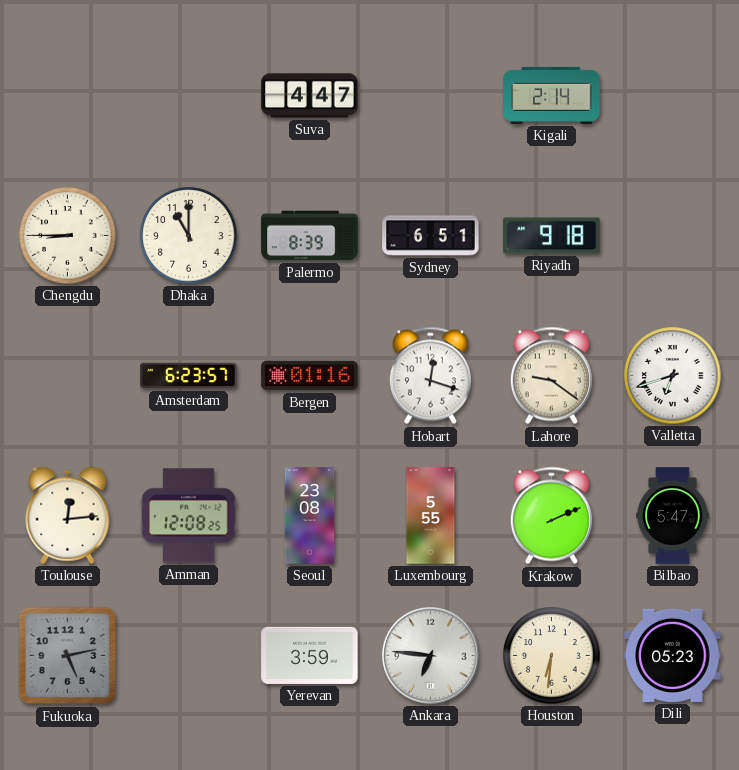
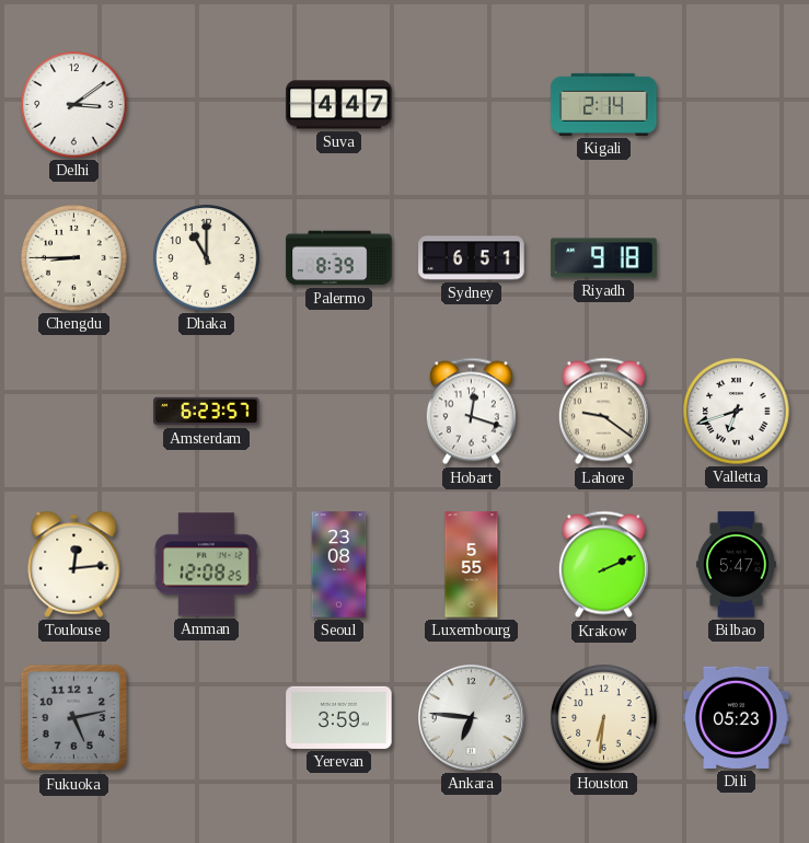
Delhi: none -> 3:09 (74, 105)
Bergen: 01:16 -> none (310, 376)
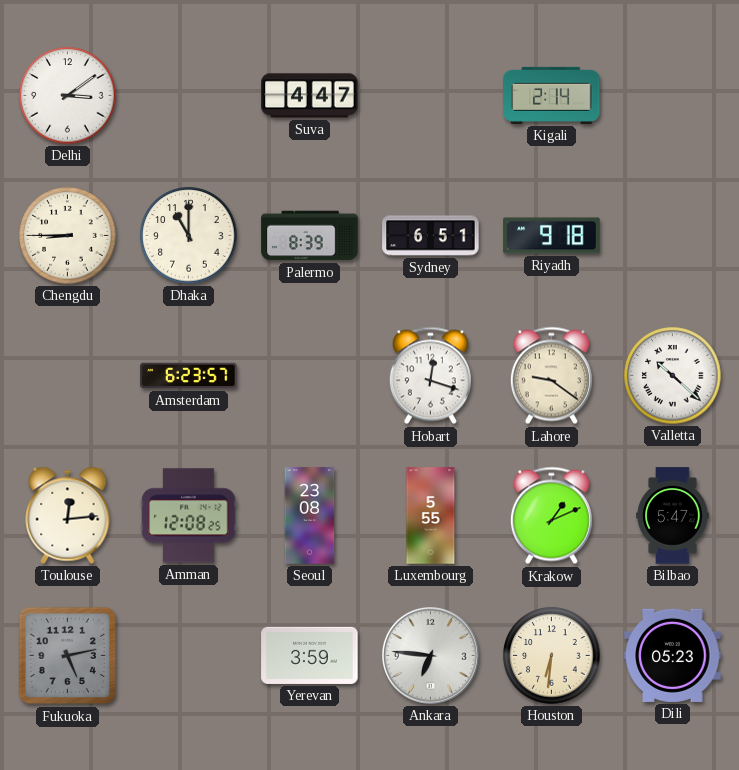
Valletta: 6:42 -> 10:22 (673, 376)
Krakow: 2:11 -> 1:11 (551, 516)
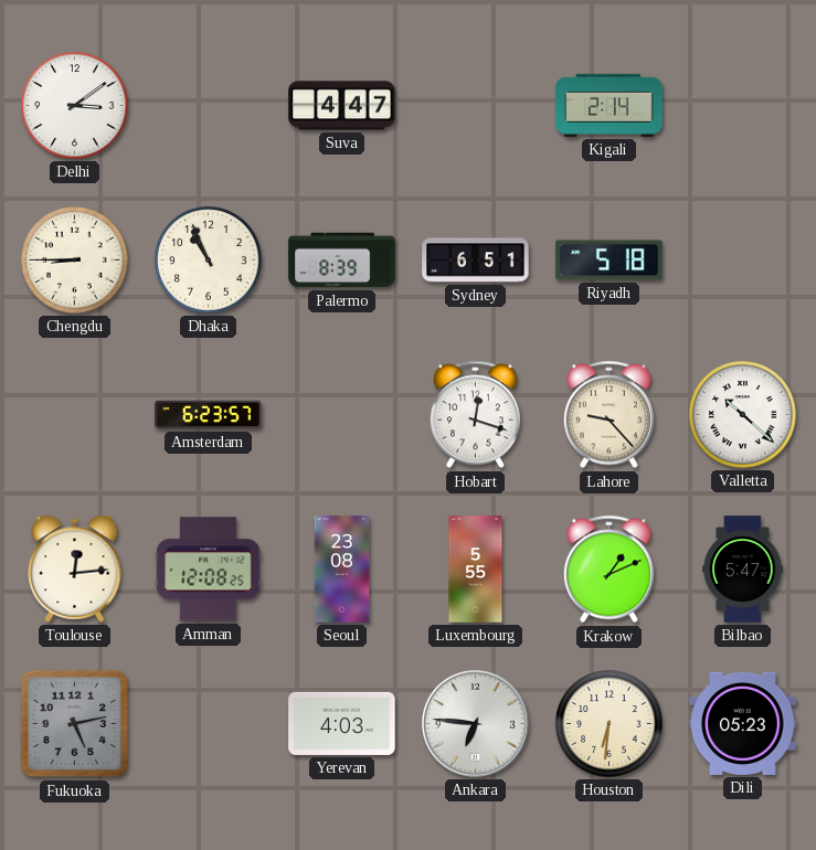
Dhaka: 11:00 -> 10:56 (209, 261)
Riyadh: 9:18 -> 5:18 (610, 261)
Lahore: 9:21 -> 9:23 (608, 415)
Yerevan: 3:59 -> 4:03 (342, 723)
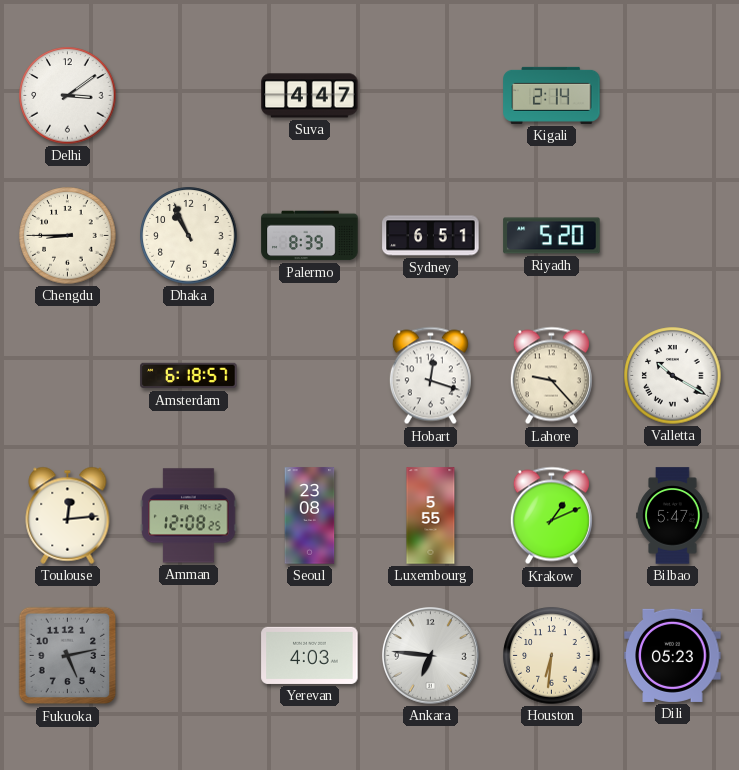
Riyadh: 5:18 -> 5:20 (552, 236)
Amsterdam: 6:23 -> 6:18 (189, 376)
Valletta: 10:22 -> 10:20 (673, 376)
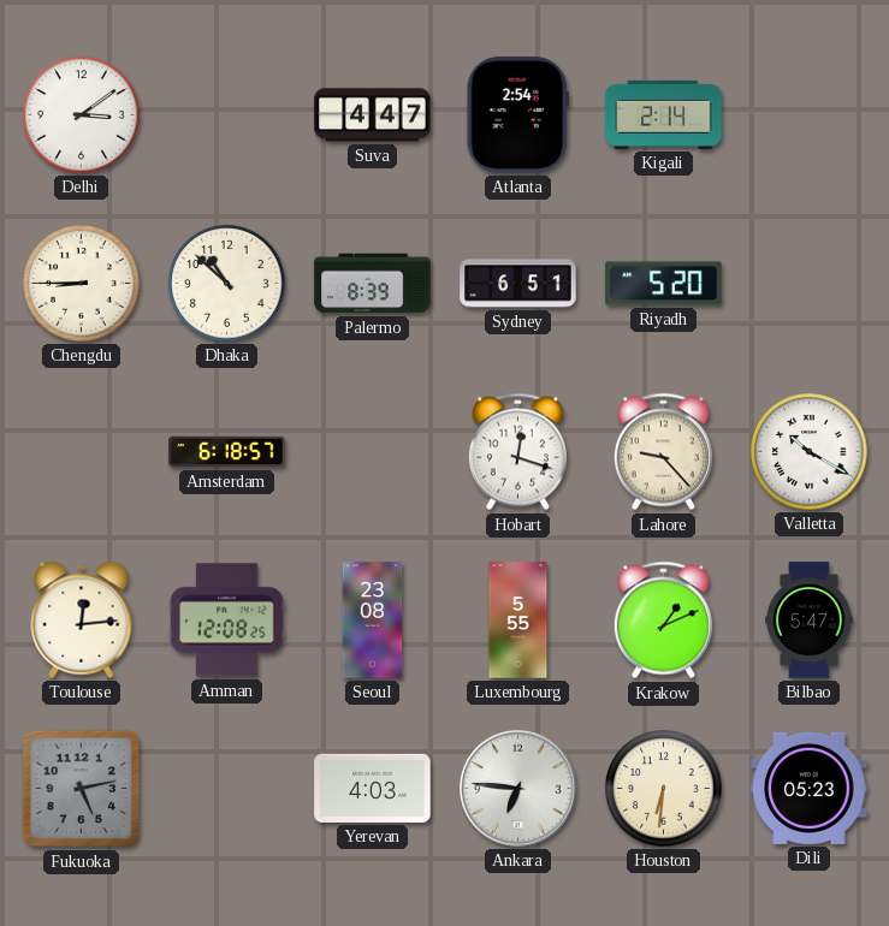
Atlanta: none -> 2:54 (517, 115)
Dhaka: 10:56 -> 10:52 (227, 284)
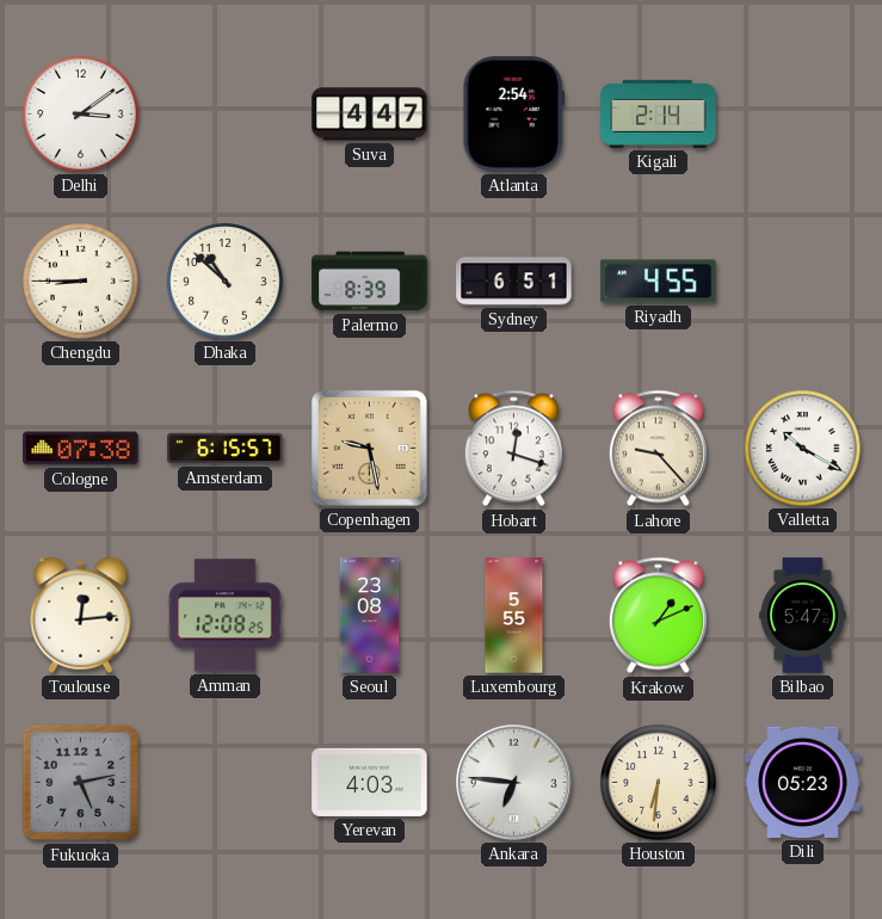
Riyadh: 5:20 -> 4:55 (659, 282)
Cologne: none -> 07:38 (81, 449)
Amsterdam: 6:18 -> 6:15 (226, 449)
Copenhagen: none -> 9:28 (369, 448)
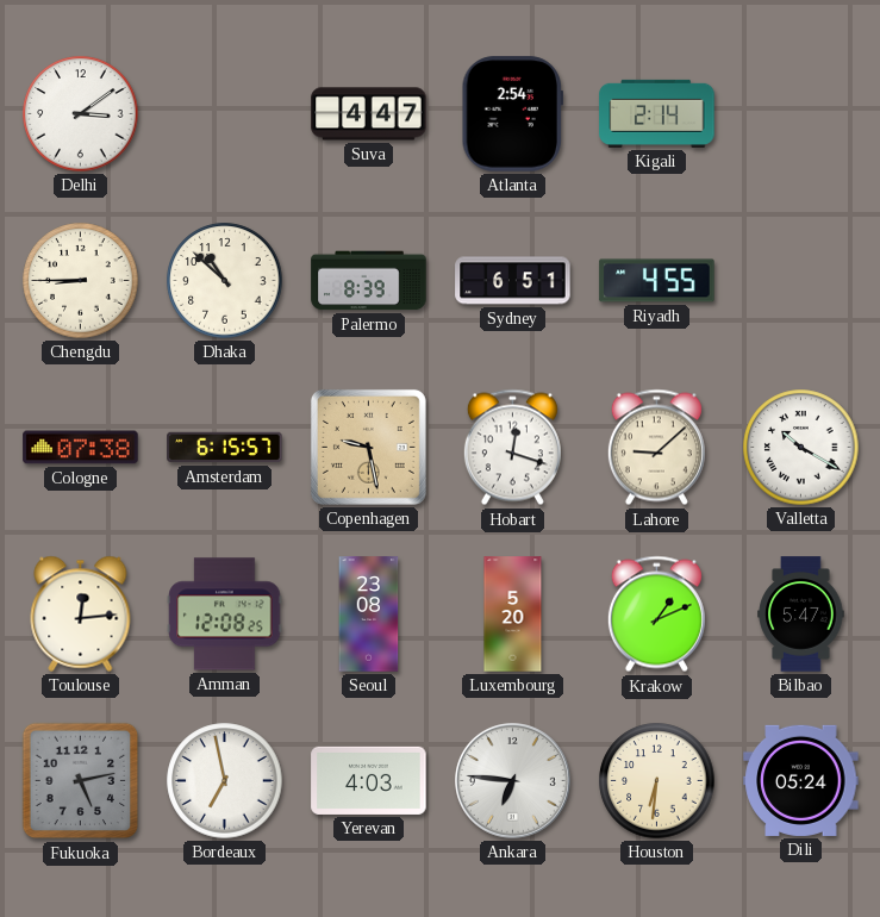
Lahore: 9:23 -> 9:08 (656, 448)
Luxembourg: 5:55 -> 5:20 (513, 615)
Bordeaux: none -> 6:58 (225, 781)
Dili: 05:23 -> 05:24 (801, 780)
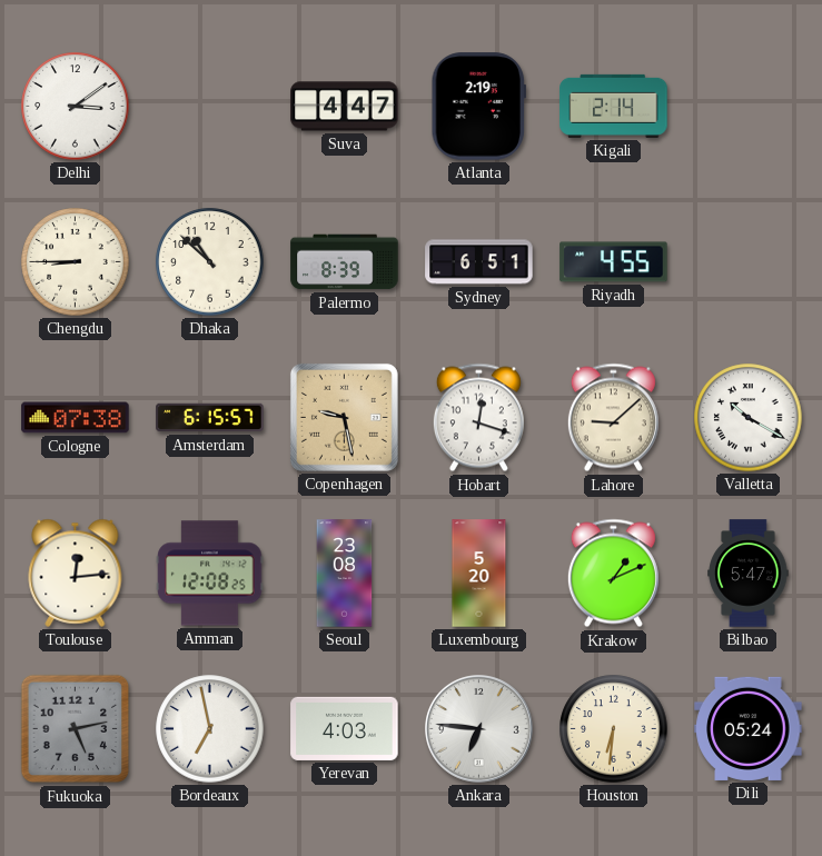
Atlanta: 2:54 -> 2:19 (478, 107)
